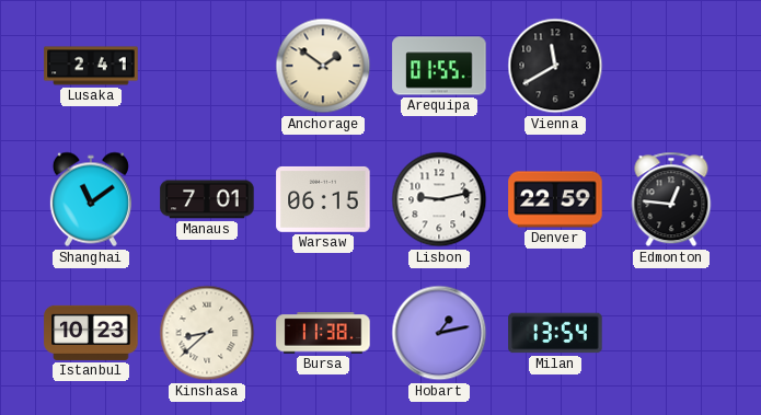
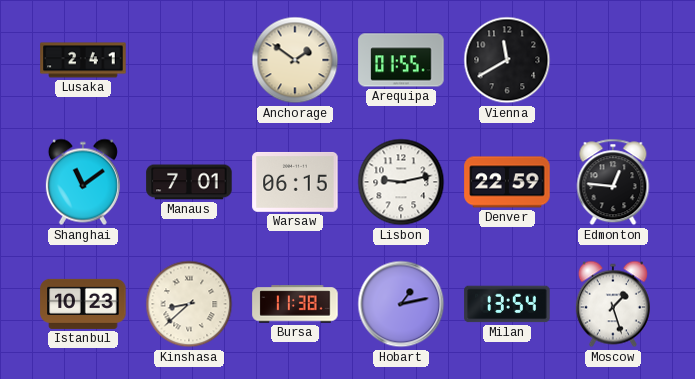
Moscow: none -> 1:27 (613, 304)
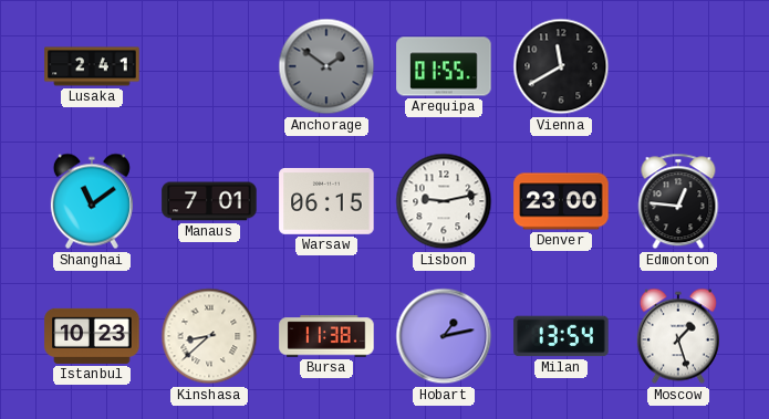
Anchorage dial: cream -> grey (326, 66)
Denver: 22:59 -> 23:00 (561, 201)
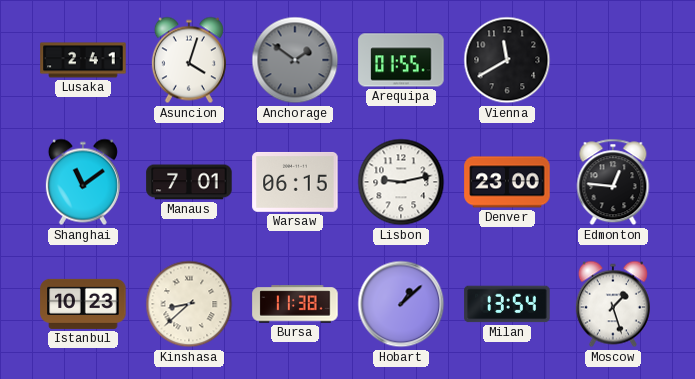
Asuncion: none -> 4:03 (189, 60)
Hobart: 1:13 -> 1:08 (401, 304)
